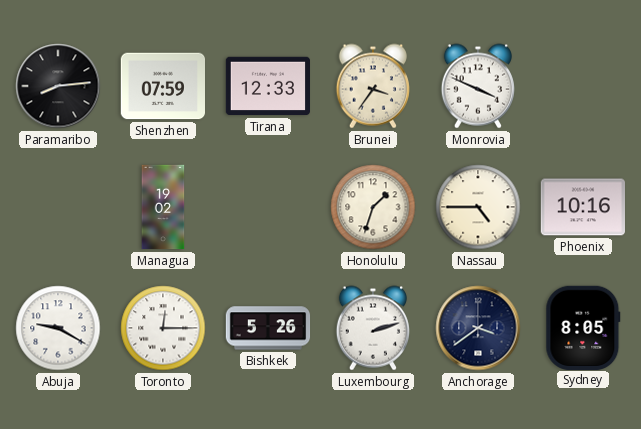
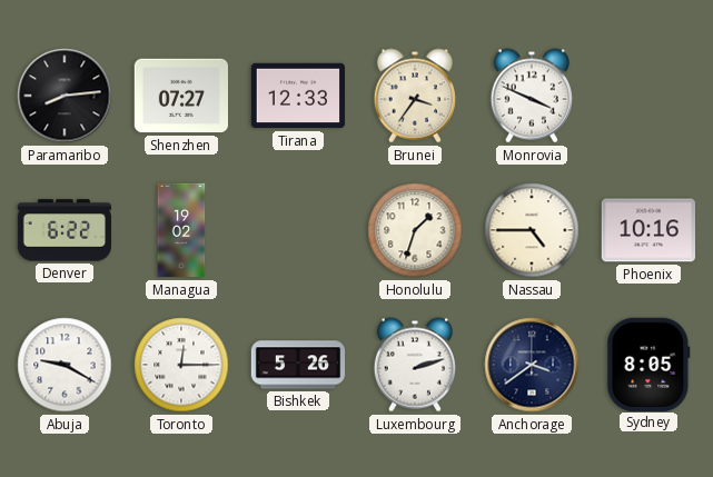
Shenzhen: 07:59 -> 07:27 (180, 96)
Denver: none -> 6:22 (63, 230)
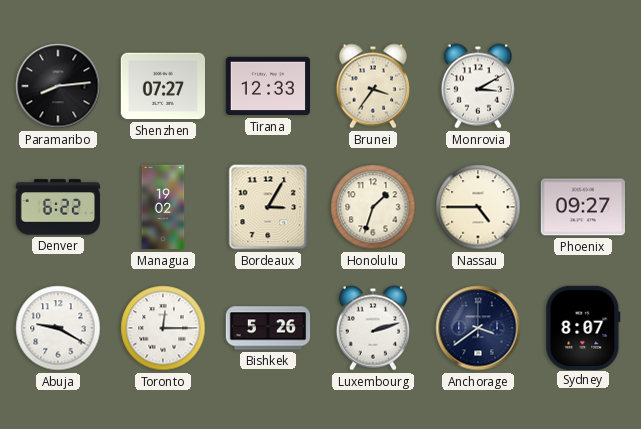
Monrovia: 3:49 -> 3:10 (478, 86)
Bordeaux: none -> 3:05 (268, 207)
Phoenix: 10:16 -> 09:27 (582, 207)
Sydney: 8:05 -> 8:07 (583, 327)
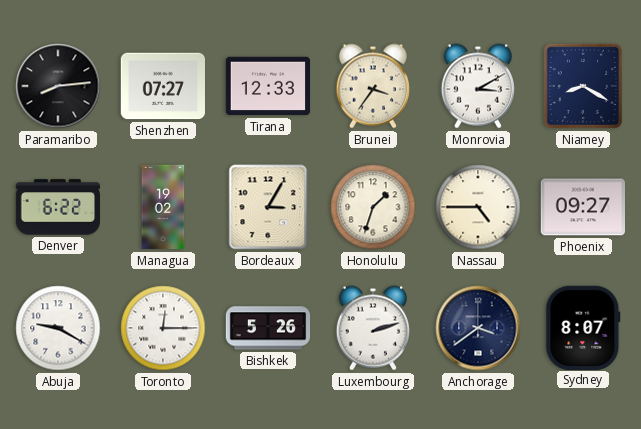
Niamey: none -> 8:20 (583, 86)
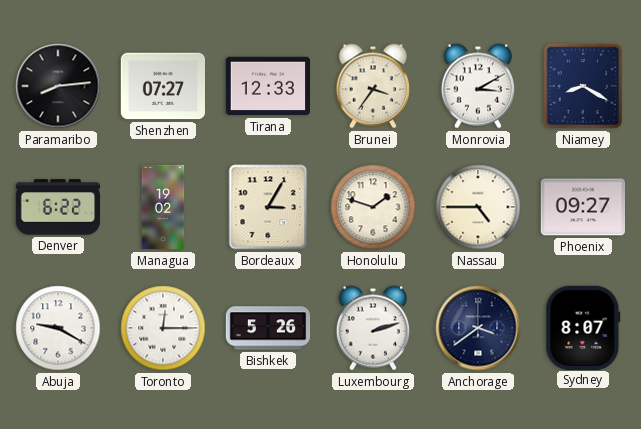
Honolulu: 1:33 -> 1:48 (373, 207)
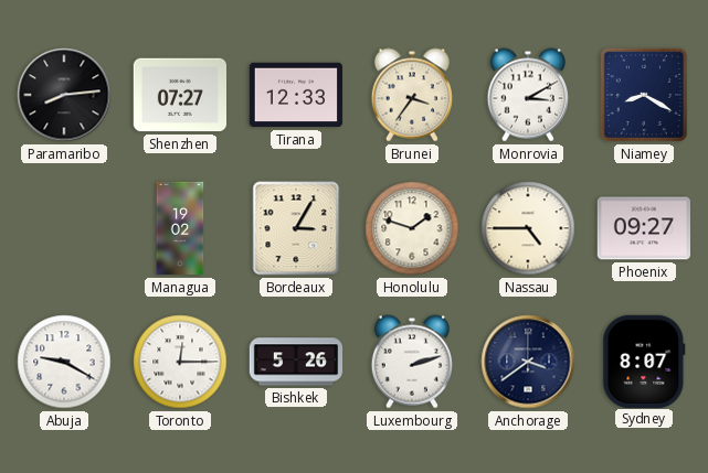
Denver: 6:22 -> none (57, 207)
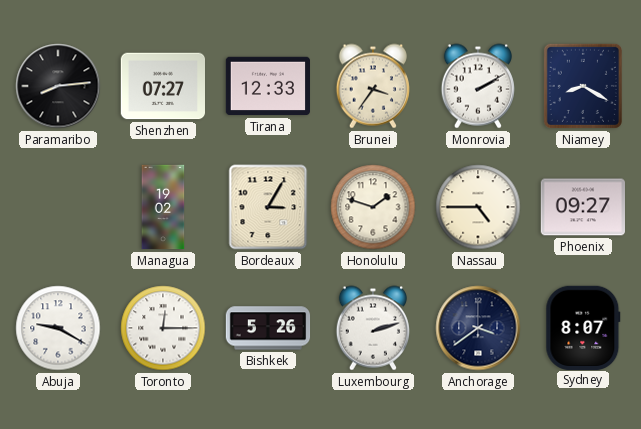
Monrovia: 3:10 -> 2:10 (478, 86)
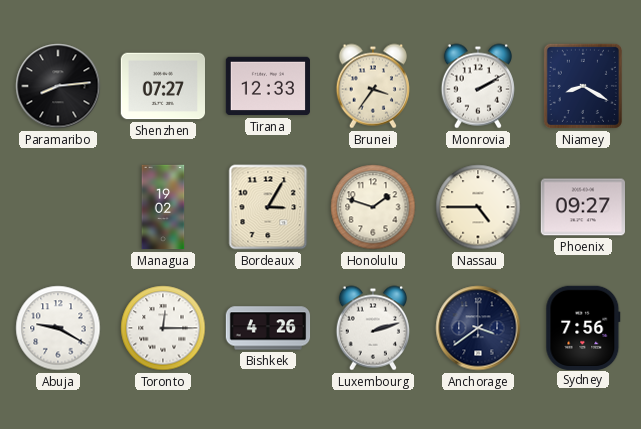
Bishkek: 5:26 -> 4:26 (268, 328)
Sydney: 8:07 -> 7:56 (583, 327)
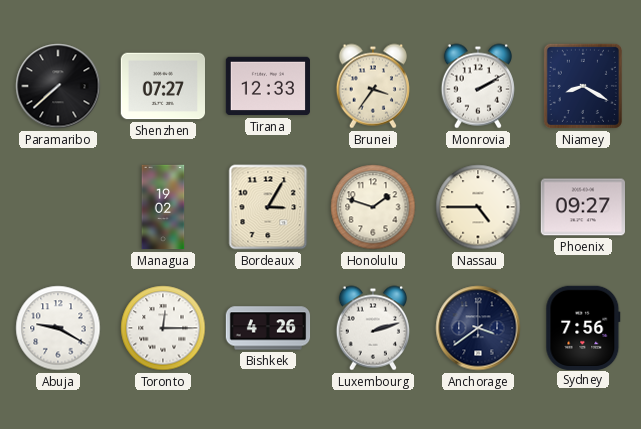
Paramaribo: 8:14 -> 7:38 (58, 86)
